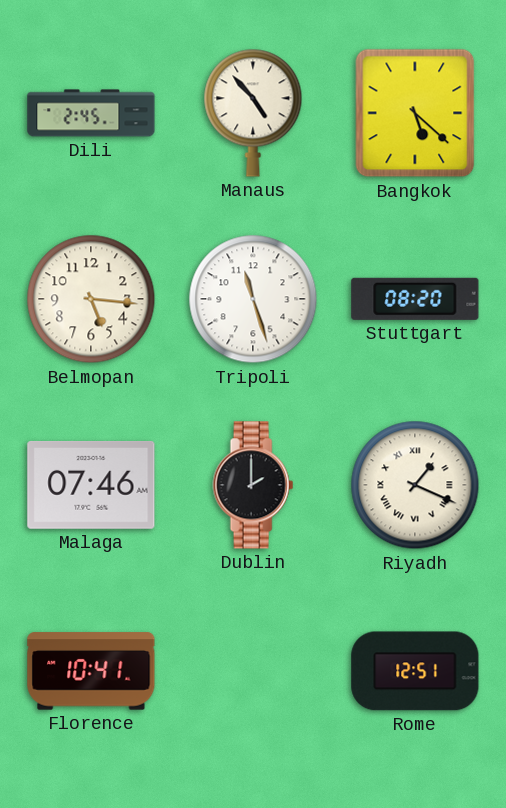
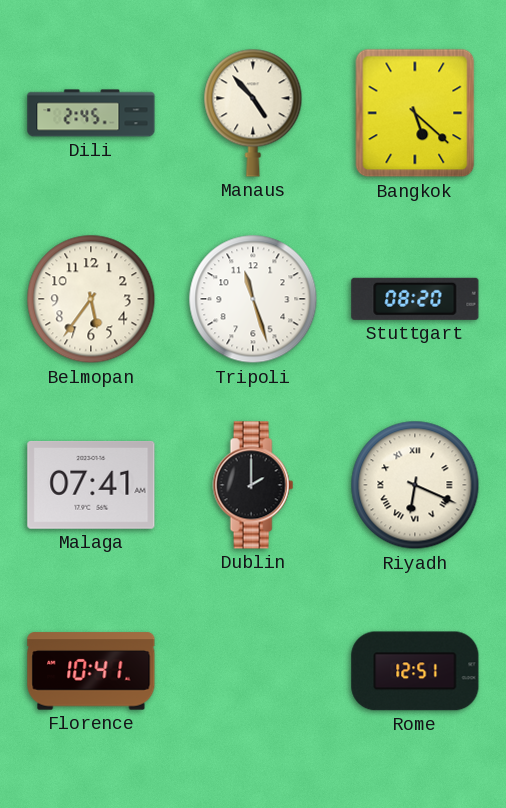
Belmopan: 5:16 -> 5:36 (91, 299)
Malaga: 07:46 -> 07:41 (91, 485)
Riyadh: 1:19 -> 6:19 (415, 485)
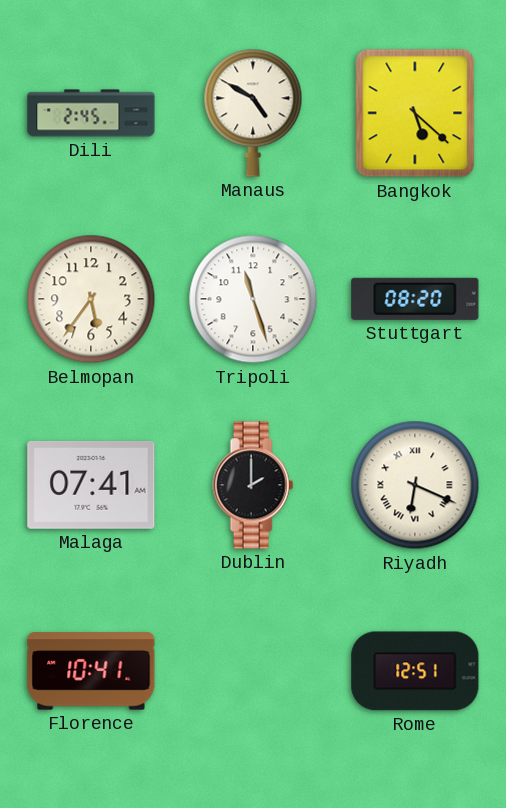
Manaus: 4:53 -> 4:50 (253, 113)
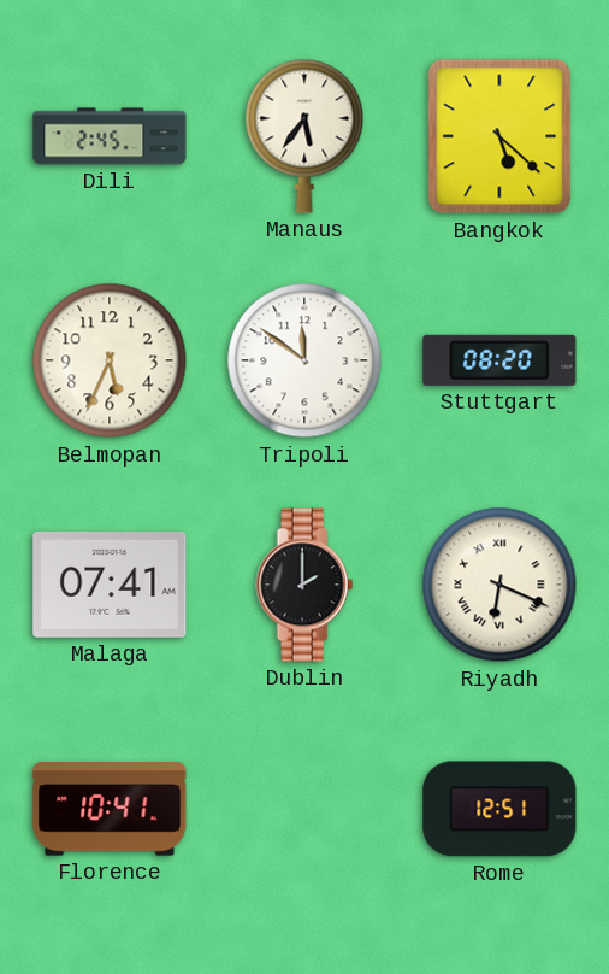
Manaus: 4:50 -> 5:36 (304, 136)
Belmopan: 5:36 -> 5:34 (110, 360)
Tripoli: 11:27 -> 11:51 (304, 360)
